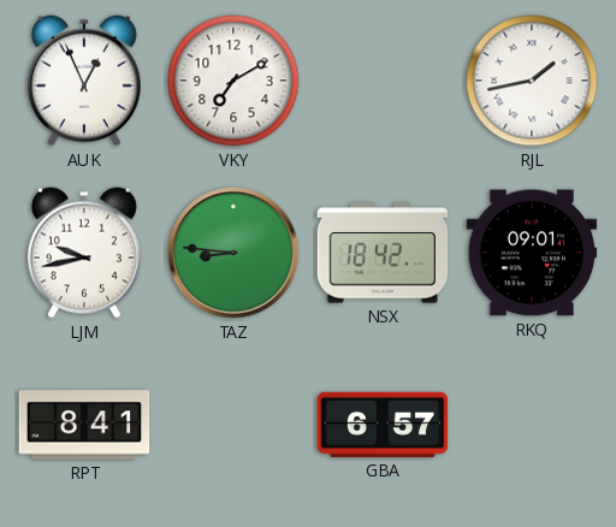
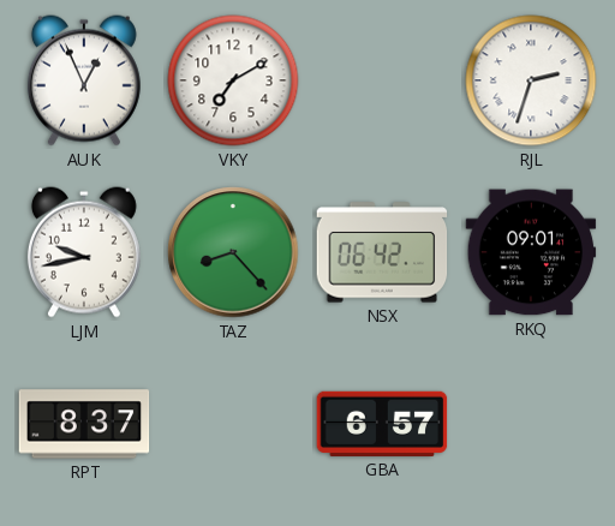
RJL: 1:43 -> 2:33 (531, 80)
TAZ: 8:46 -> 8:23 (233, 252)
NSX: 18:42 -> 06:42 (382, 252)
RPT: 8:41 -> 8:37 (84, 424)
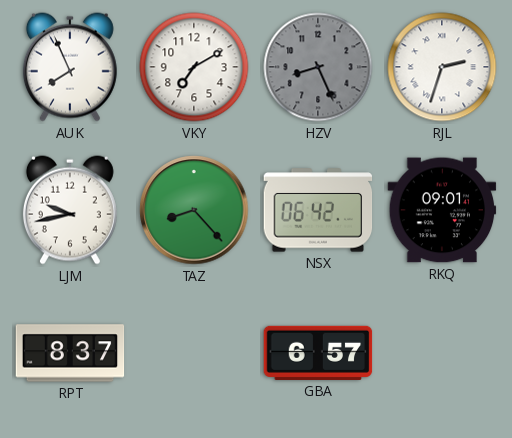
AUK: 12:56 -> 7:56 (70, 67)
HZV: none -> 8:26 (318, 67)
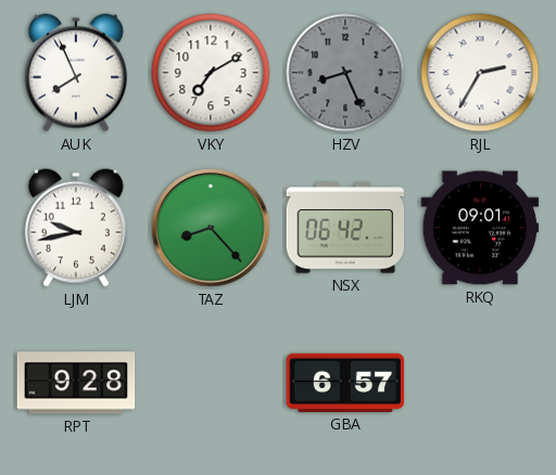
RJL: 2:33 -> 2:35 (480, 73)
RPT: 8:37 -> 9:28 (76, 383)
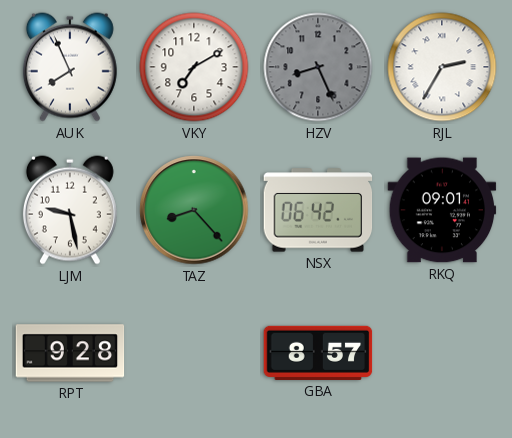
LJM: 9:43 -> 9:28 (70, 210)
GBA: 6:57 -> 8:57 (318, 353)
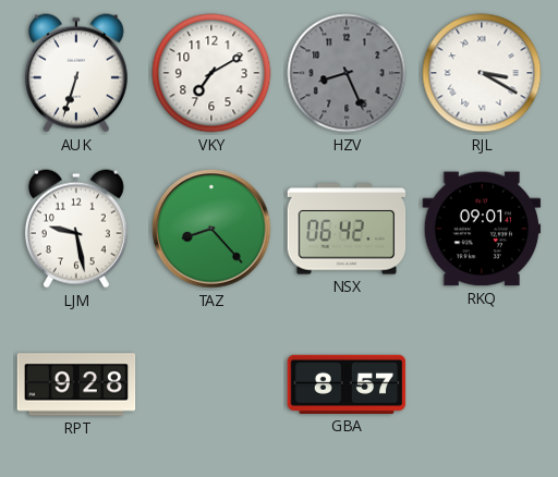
AUK: 7:56 -> 6:33 (76, 73)
RJL: 2:35 -> 3:20 (482, 73)
